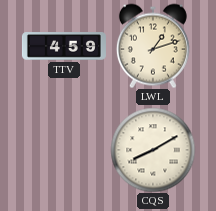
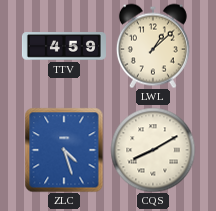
LWL: 1:12 -> 1:08 (153, 46)
ZLC: none -> 4:27 (64, 150)
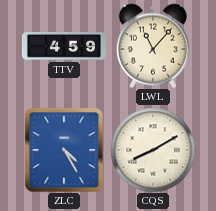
LWL: 1:08 -> 11:07 (153, 46)
ZLC: 4:27 -> 4:25 (64, 150)
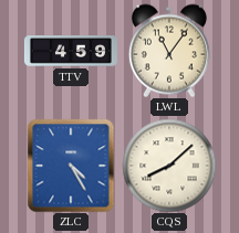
LWL: 11:07 -> 11:06 (169, 51)
CQS: 8:10 -> 8:08 (169, 166)
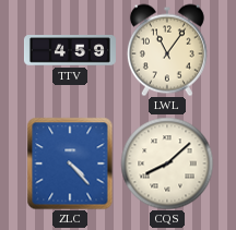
ZLC: 4:25 -> 4:23 (70, 164)
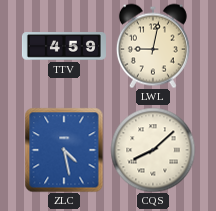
LWL: 11:06 -> 9:02 (153, 46)
ZLC: 4:23 -> 4:28 (64, 150)
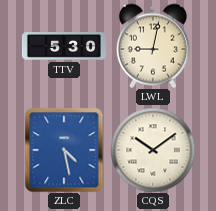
TTV: 4:59 -> 5:30 (64, 46)
CQS: 8:08 -> 10:09 (153, 150)
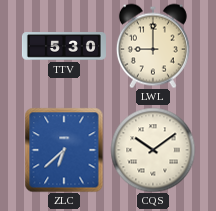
LWL: 9:02 -> 9:00 (153, 46)
ZLC: 4:28 -> 6:38 (64, 150)
